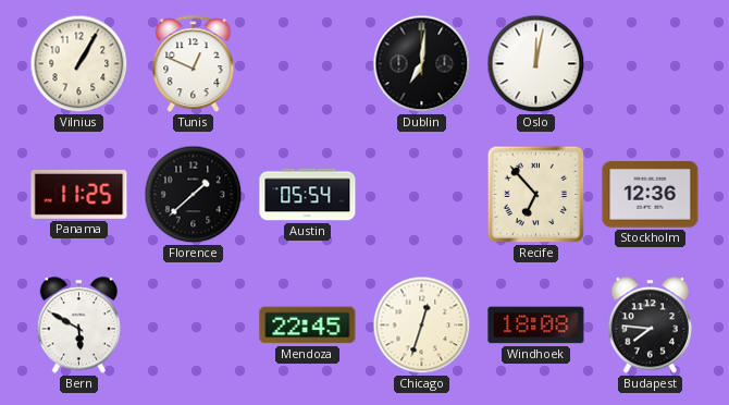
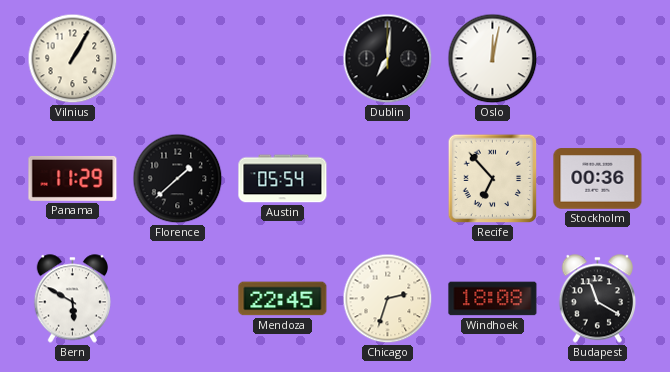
Tunis: 12:49 -> none (194, 64)
Panama: 11:25 -> 11:29 (73, 178)
Stockholm: 12:36 -> 00:36 (598, 179)
Chicago: 12:33 -> 2:33 (388, 299)
Budapest: 7:46 -> 11:20 (597, 299)
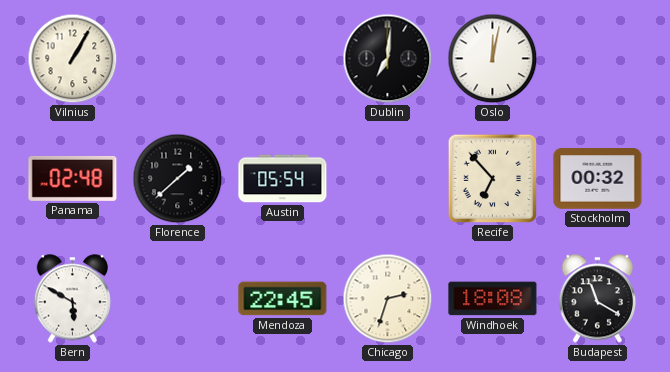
Panama: 11:29 -> 02:48 (73, 178)
Stockholm: 00:36 -> 00:32 (598, 179)
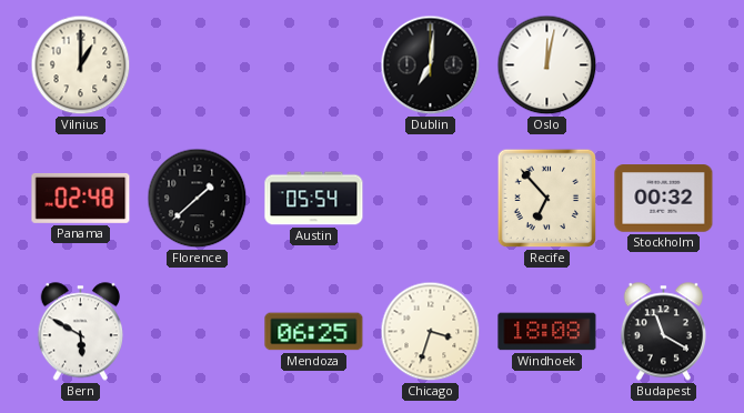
Vilnius: 1:05 -> 1:00 (81, 66)
Mendoza: 22:45 -> 06:25 (314, 332)
Chicago: 2:33 -> 3:33 (431, 332)
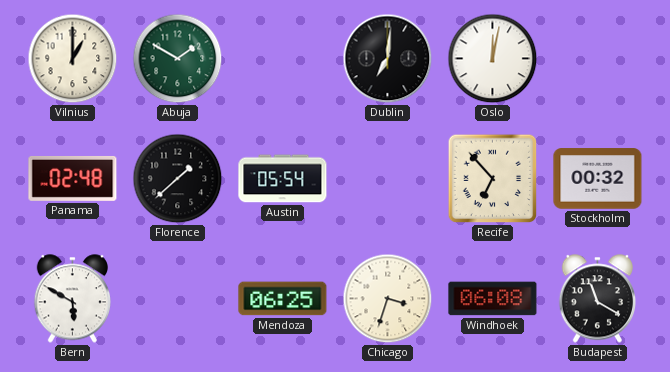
Abuja: none -> 1:50 (178, 59)
Windhoek: 18:08 -> 06:08 (493, 299)
